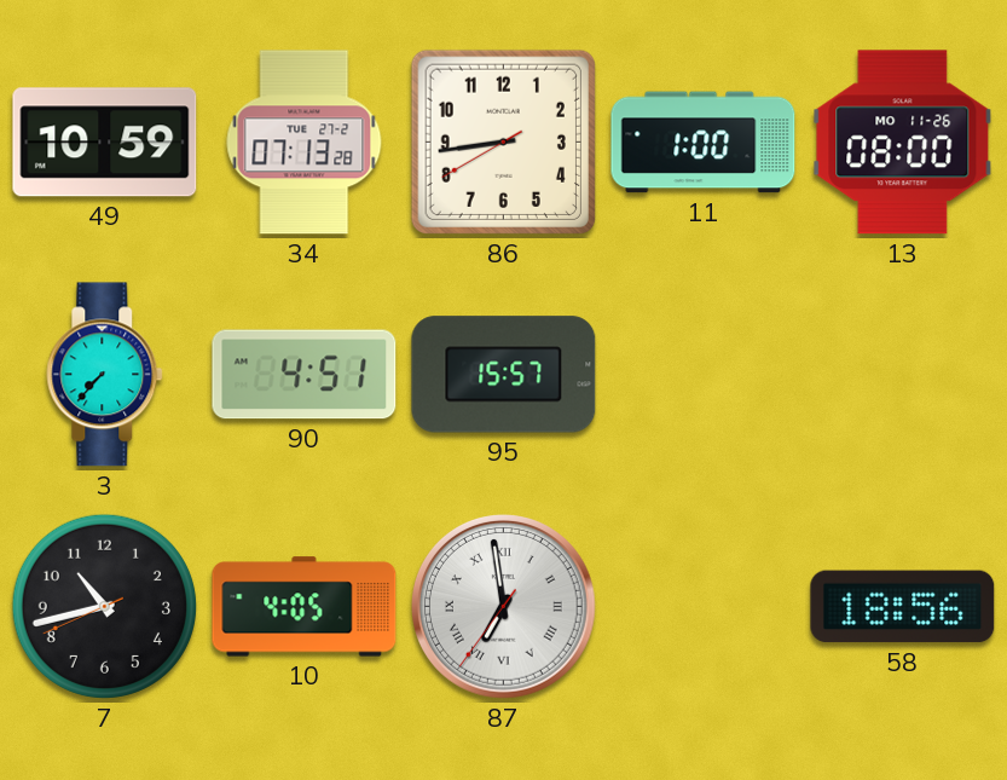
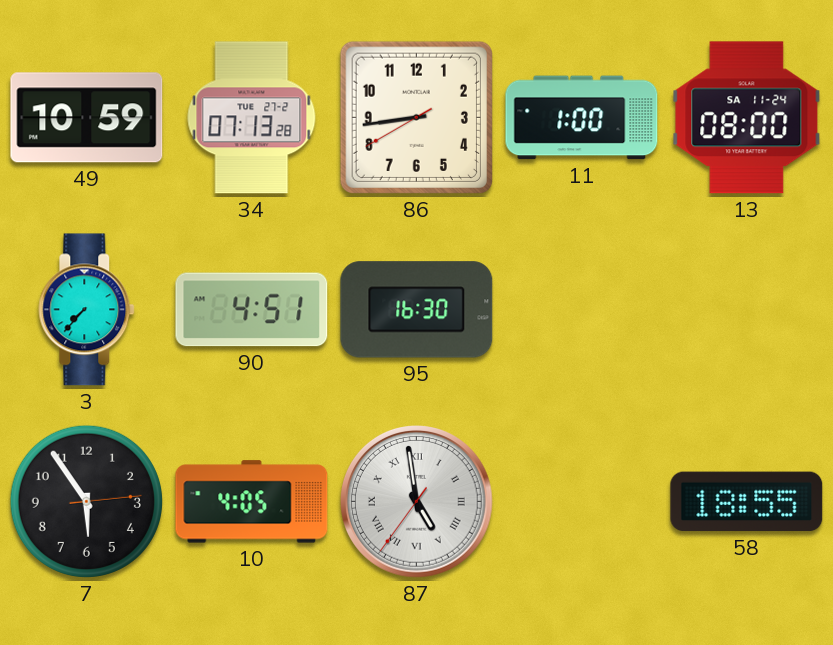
13 date: MO 11-26 -> SA 11-24 (747, 118)
95: 15:57 -> 16:30 (417, 310)
7: 10:42 -> 5:54 (86, 501)
87: 6:58 -> 4:58 (417, 502)
58: 18:56 -> 18:55 (747, 502)
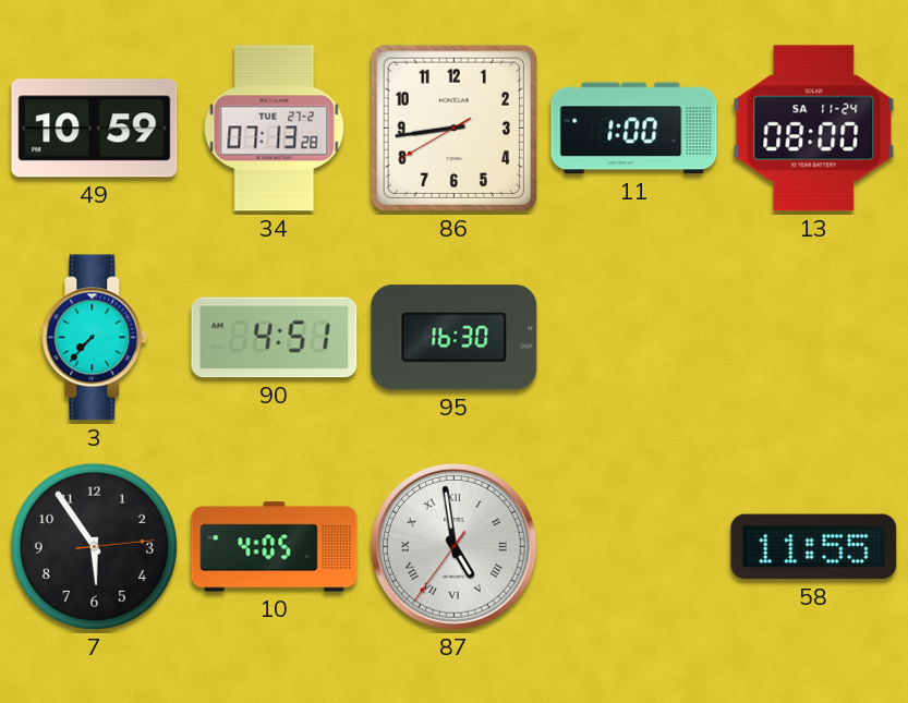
58: 18:55 -> 11:55 (814, 547)
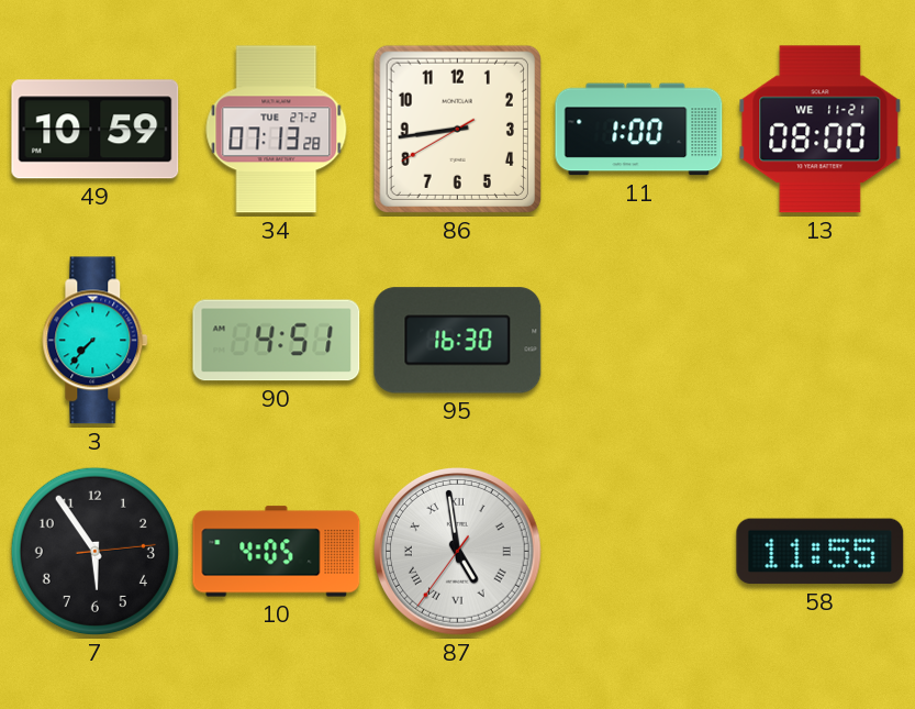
13 date: SA 11-24 -> WE 11-21 (821, 130)
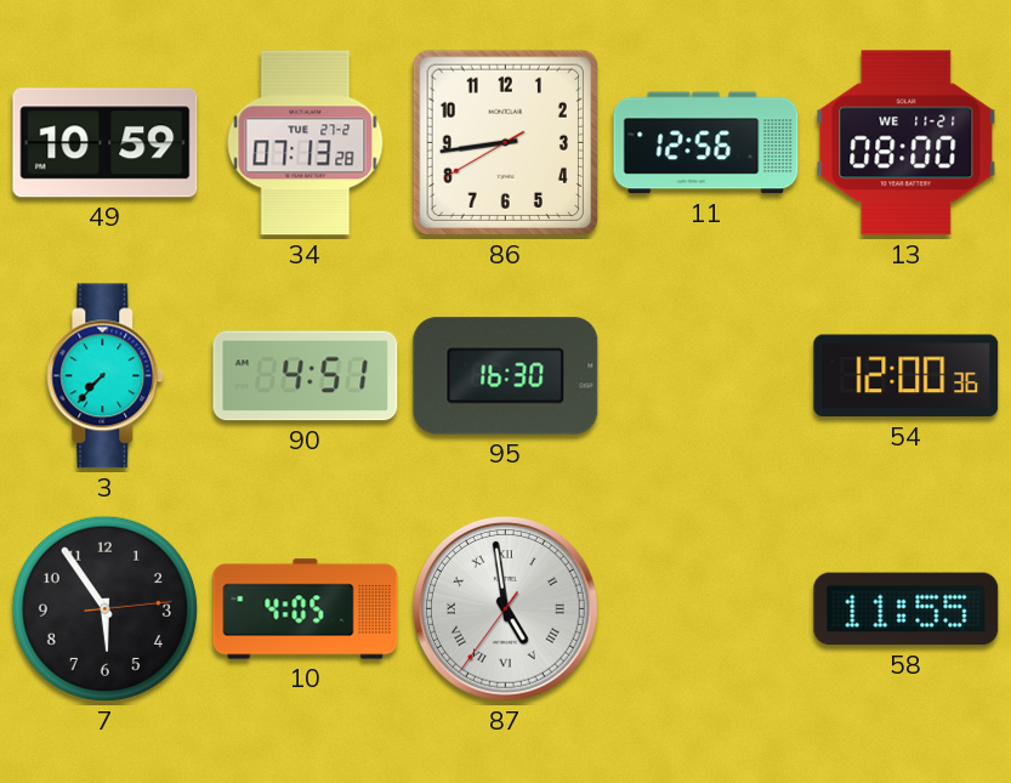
11: 1:00 -> 12:56 (706, 143)
54: none -> 12:00 (907, 376)
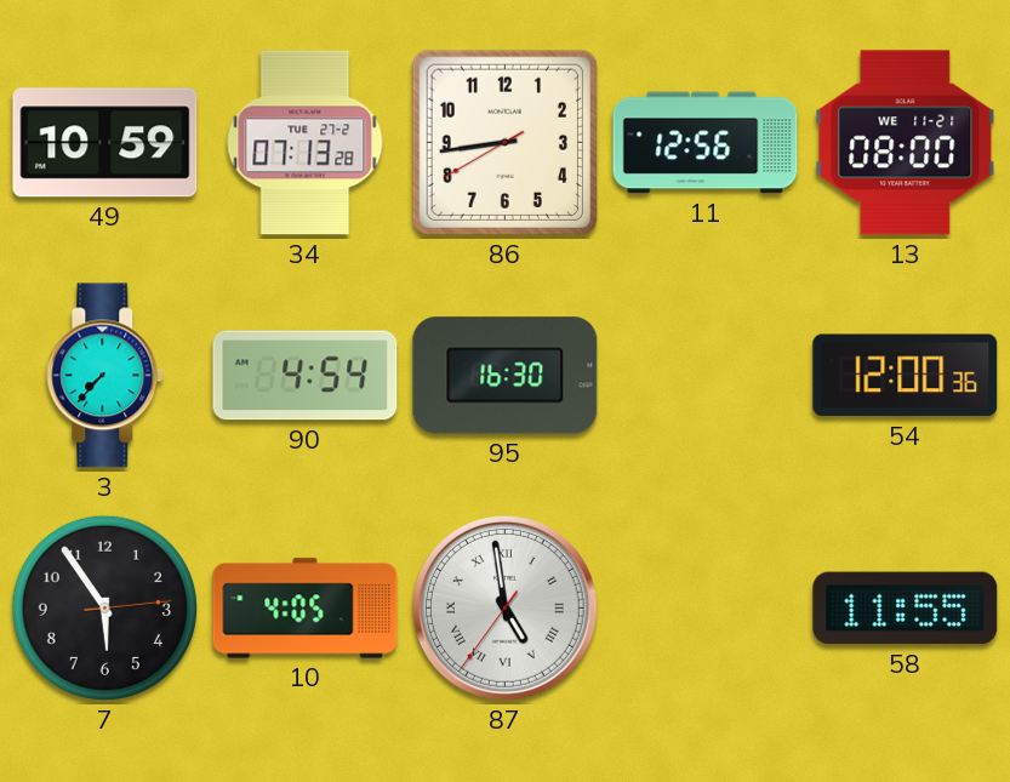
90: 4:51 -> 4:54 (306, 376)
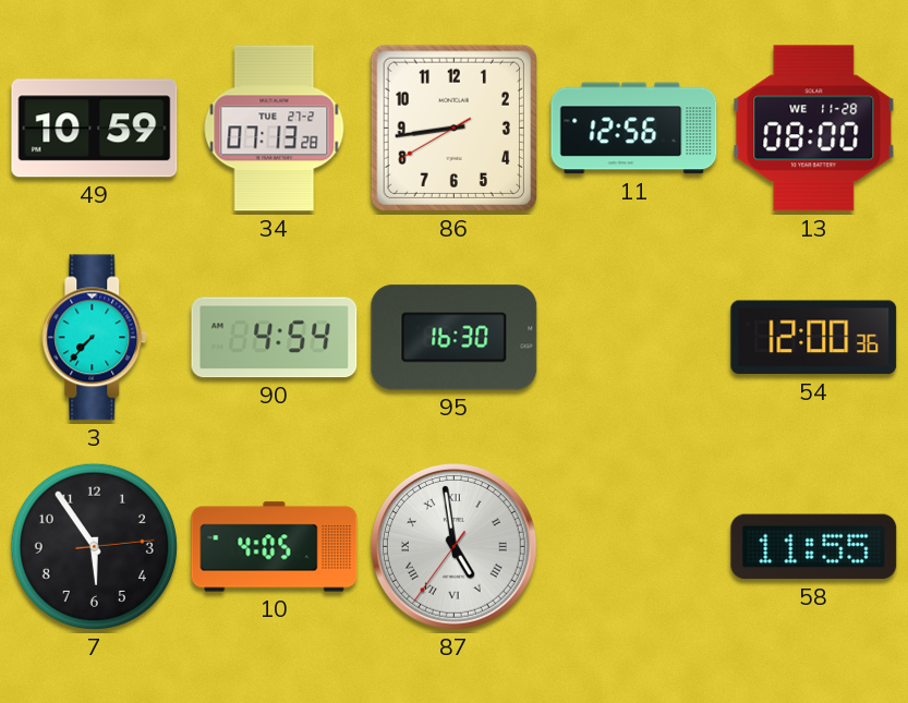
13 date: WE 11-21 -> WE 11-28 (814, 129)
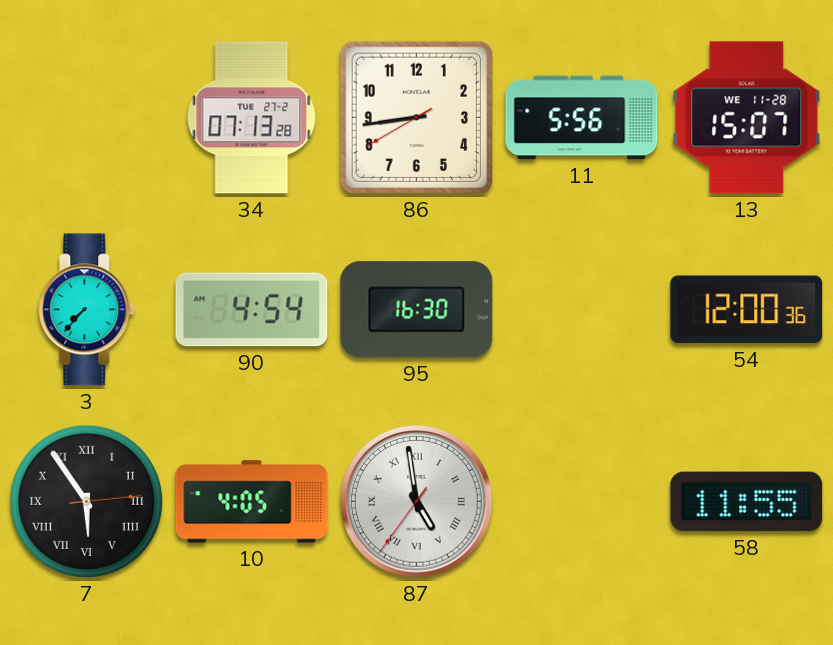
49: 10:59 -> none (95, 129)
11: 12:56 -> 5:56 (582, 118)
13: 08:00 -> 15:07 (747, 118)
7 numerals: Arabic -> Roman (86, 501)
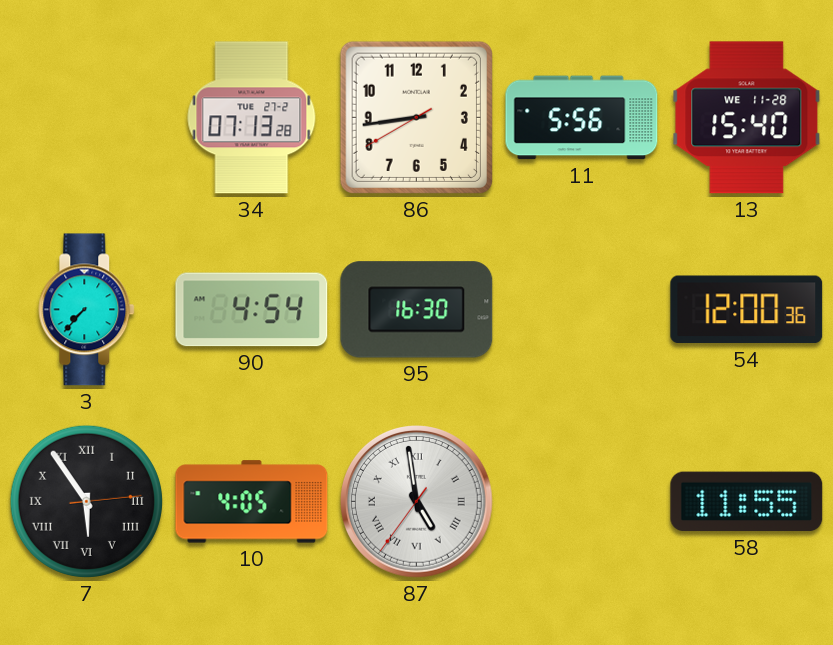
13: 15:07 -> 15:40 (747, 118)
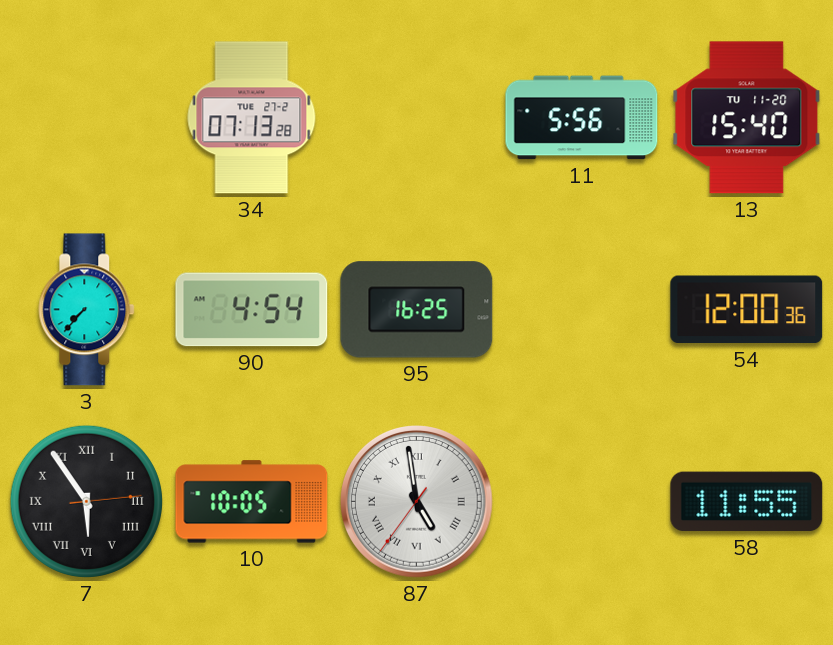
86: 8:43 -> none (416, 117)
13 date: WE 11-28 -> TU 11-20 (747, 118)
95: 16:30 -> 16:25 (417, 310)
10: 4:05 -> 10:05 (252, 502)
